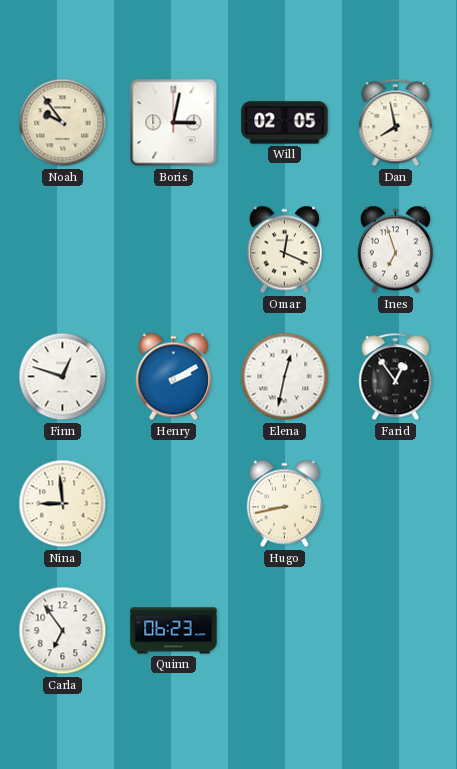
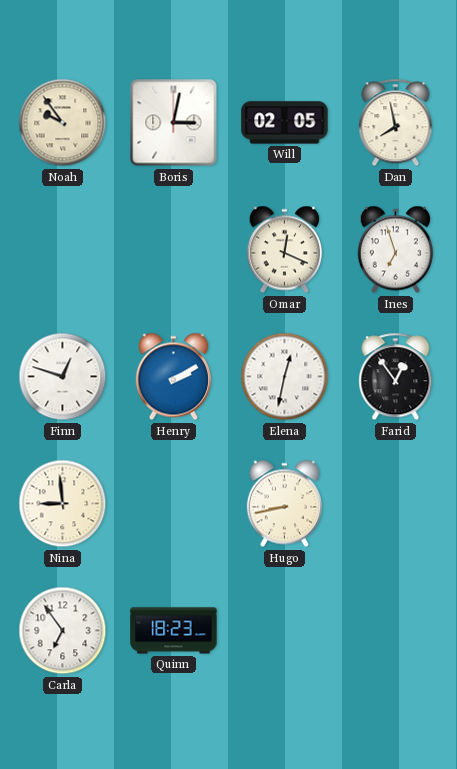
Quinn: 06:23 -> 18:23 (174, 631)
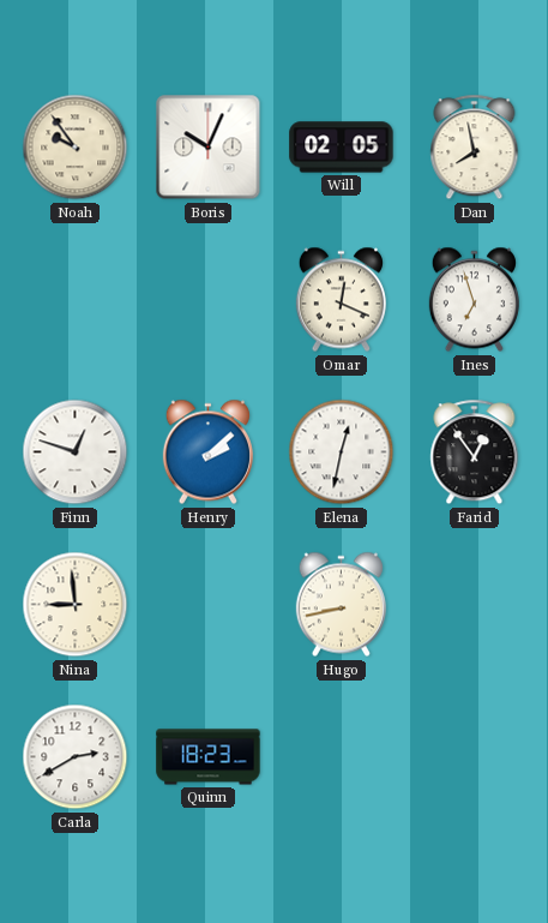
Boris: 3:02 -> 10:04 (209, 148)
Henry: 2:10 -> 2:08 (207, 452)
Carla: 6:54 -> 2:40 (76, 757)
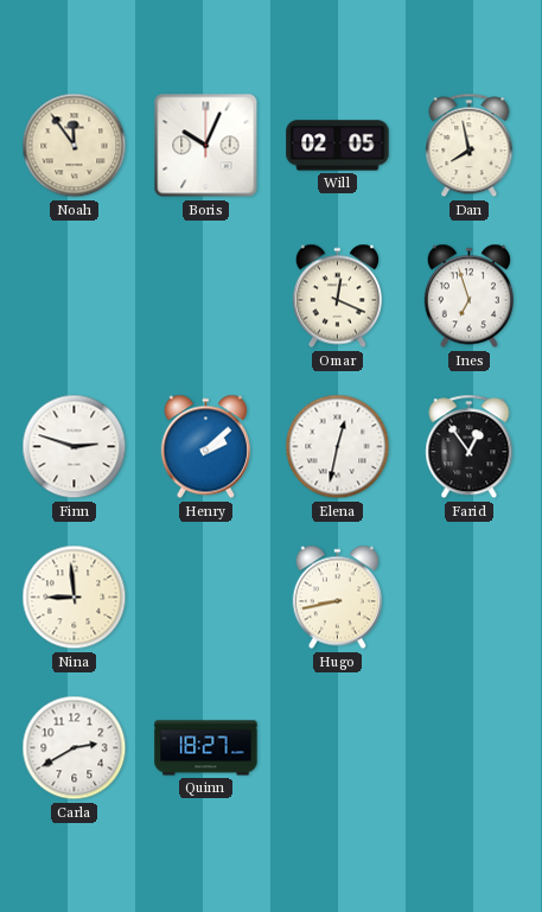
Noah: 9:54 -> 11:54 (75, 146)
Finn: 12:48 -> 2:48 (75, 447)
Quinn: 18:23 -> 18:27 (206, 748)
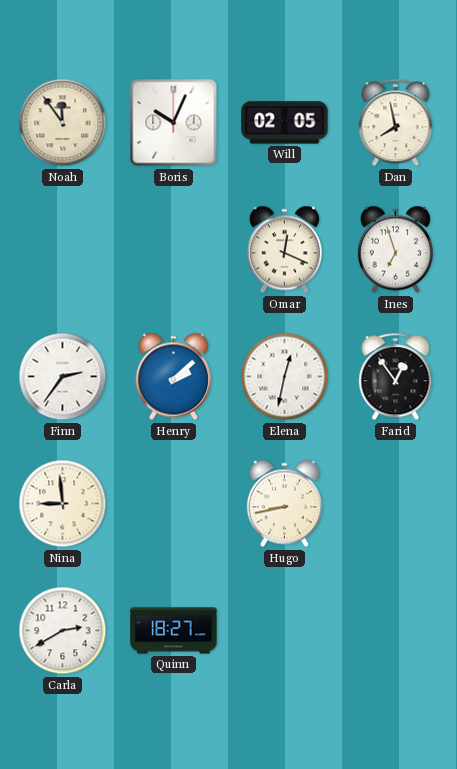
Finn: 2:48 -> 2:36 (63, 377)
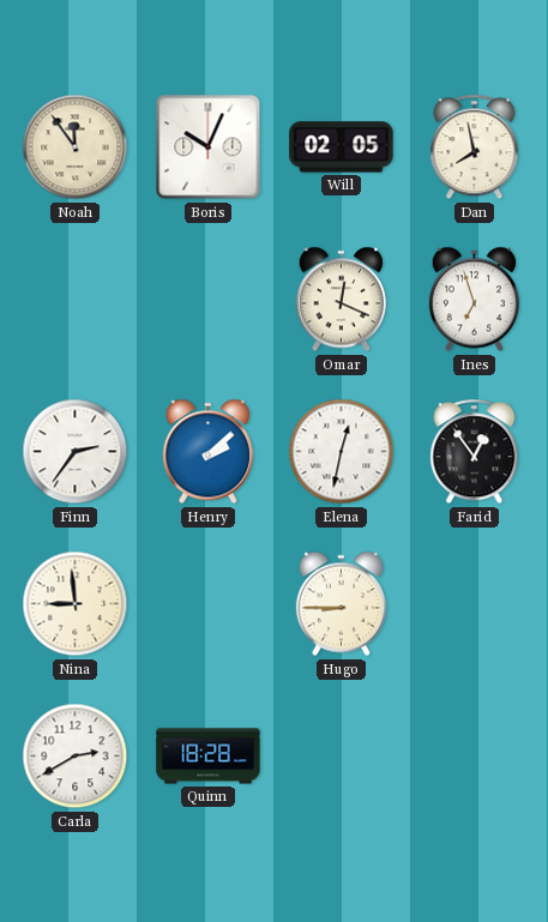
Hugo: 8:43 -> 8:45 (341, 604)
Quinn: 18:27 -> 18:28 (209, 757)
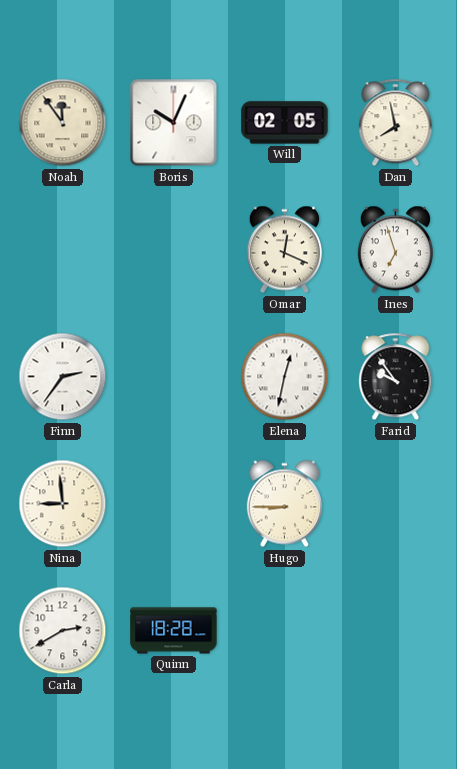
Henry: 2:08 -> none (207, 452)
Farid: 12:54 -> 9:54 (396, 377)
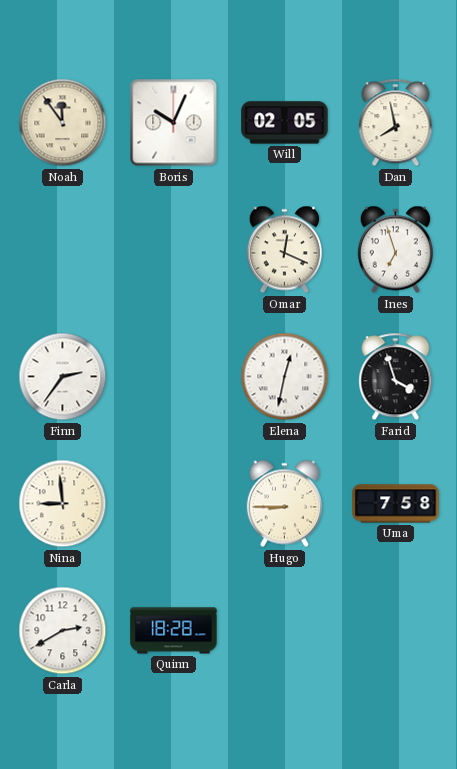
Farid: 9:54 -> 3:57 (396, 377)
Uma: none -> 7:58 (396, 504)
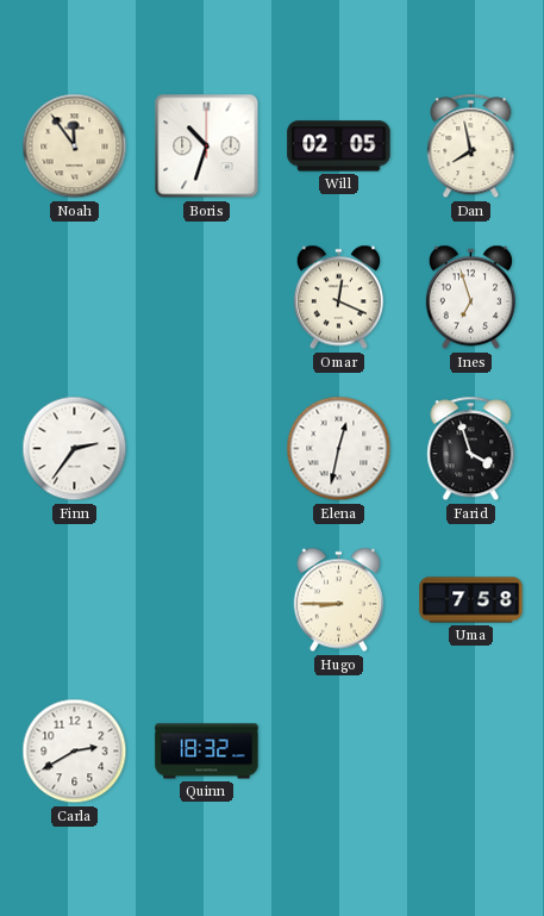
Boris: 10:04 -> 10:33 (207, 147)
Nina: 8:59 -> none (63, 504)
Quinn: 18:28 -> 18:32 (207, 752)
